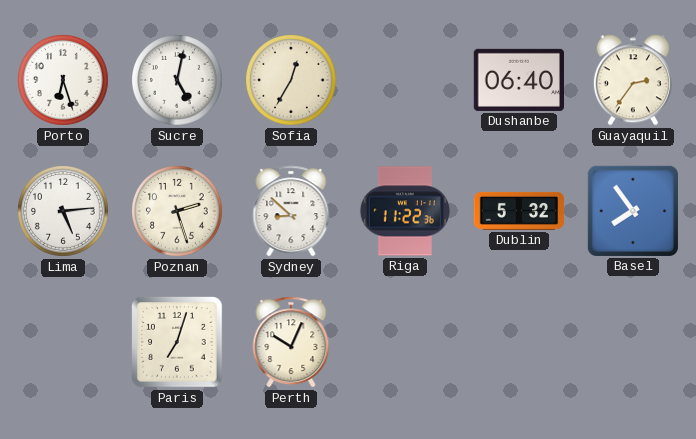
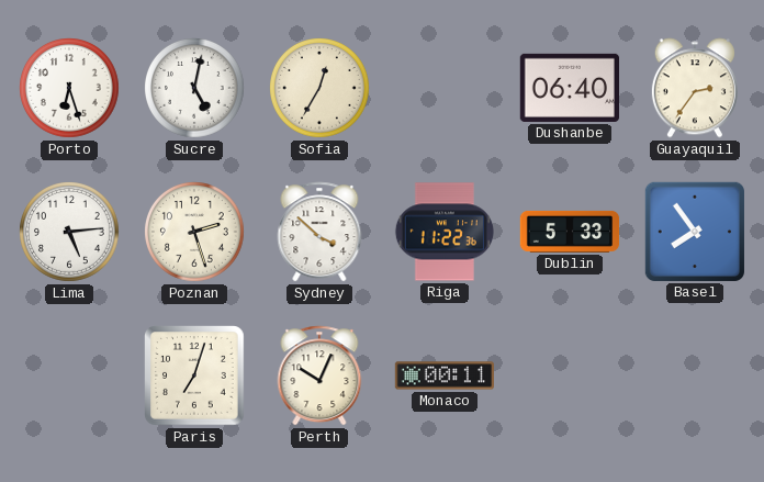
Sydney: 8:52 -> 3:52 (319, 232)
Dublin: 5:32 -> 5:33 (570, 232)
Monaco: none -> 00:11 (443, 375)
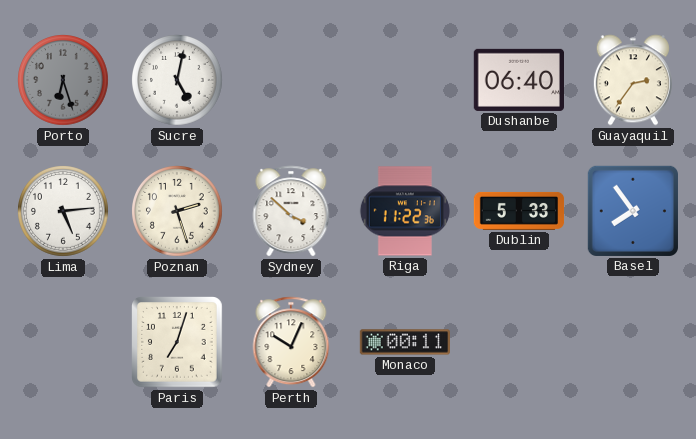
Porto dial: white -> grey (64, 81)
Sofia: 12:35 -> none (321, 89)
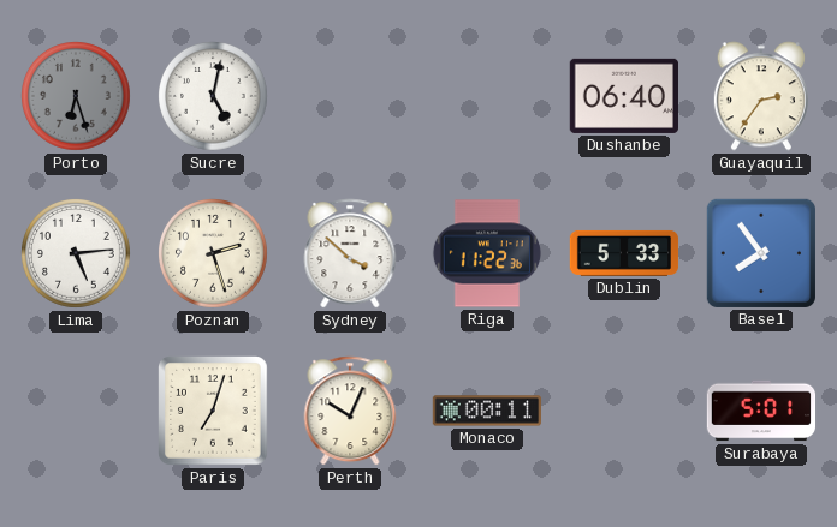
Surabaya: none -> 5:01 (761, 411)
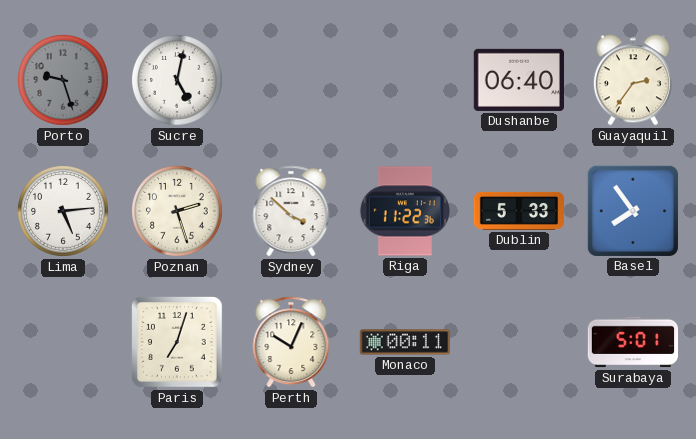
Porto: 6:27 -> 9:27 (64, 81)
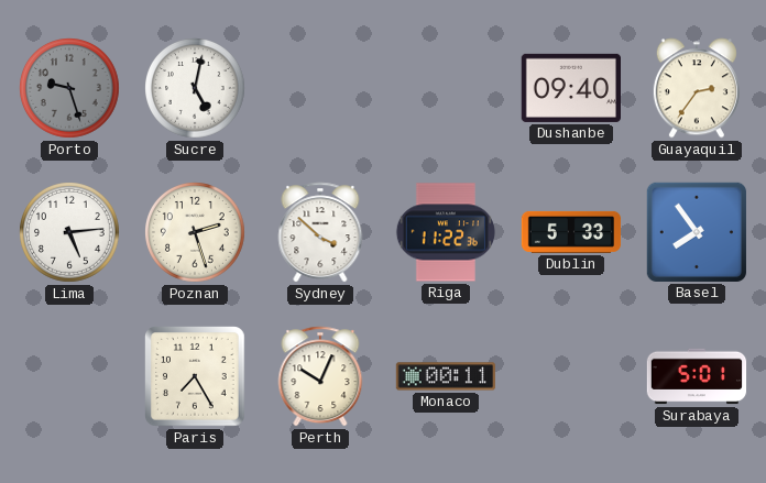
Dushanbe: 06:40 -> 09:40 (570, 88)
Paris: 7:03 -> 7:25 (195, 376)
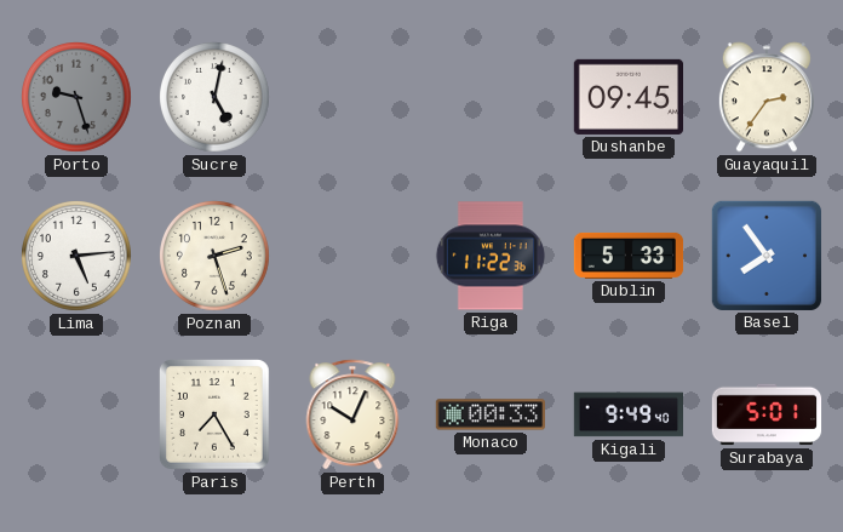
Dushanbe: 09:40 -> 09:45 (627, 97)
Sydney: 3:52 -> none (320, 232)
Monaco: 00:11 -> 00:33 (489, 414)
Kigali: none -> 9:49 (627, 414)
